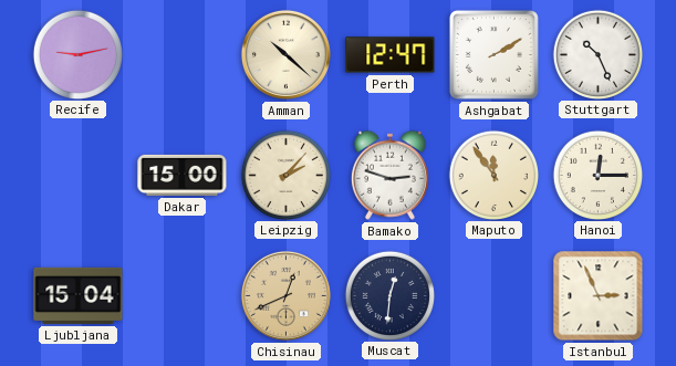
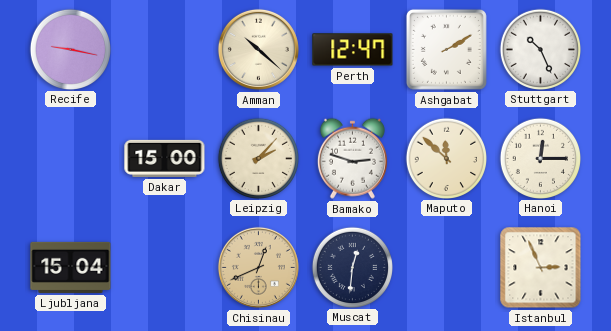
Recife: 9:13 -> 9:17 (70, 49)
Maputo: 11:54 -> 11:52 (446, 158)
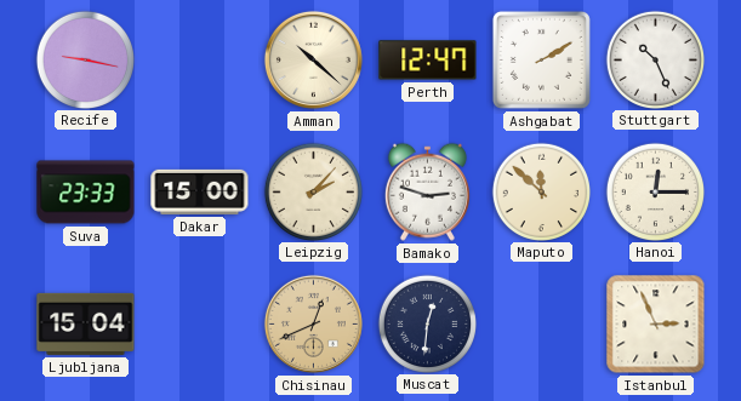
Suva: none -> 23:33 (86, 193)
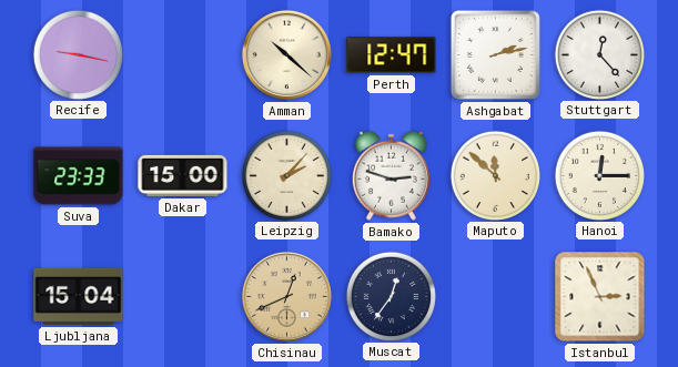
Ashgabat: 2:10 -> 2:13 (495, 54)
Stuttgart: 10:26 -> 12:23 (599, 54)
Muscat: 12:31 -> 12:36 (391, 296)
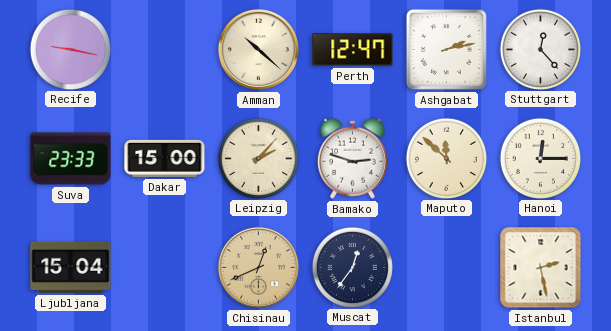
Istanbul: 2:56 -> 2:28 (541, 268)
